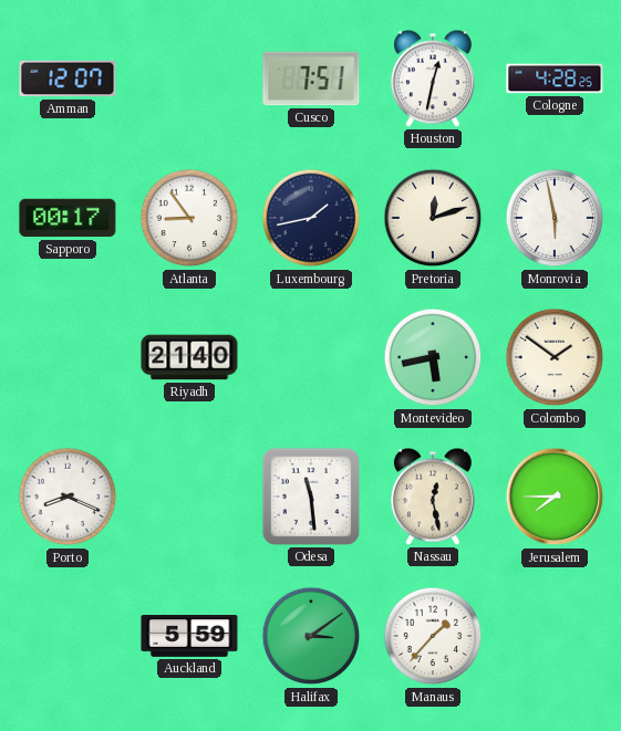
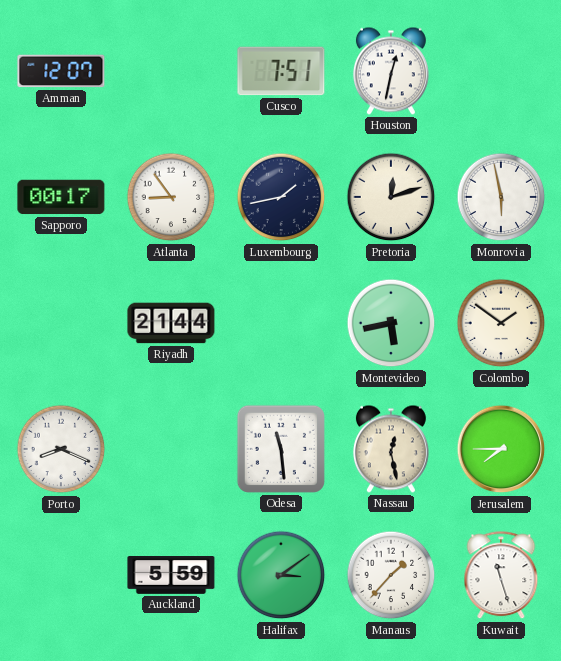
Cologne: 4:28 -> none (555, 79)
Riyadh: 21:40 -> 21:44 (171, 323)
Kuwait: none -> 11:27 (501, 576)
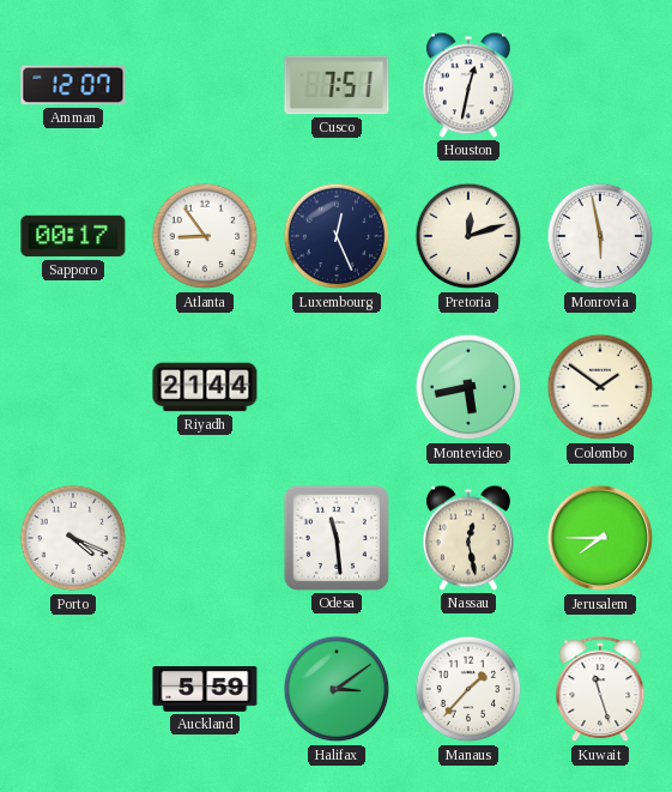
Luxembourg: 1:43 -> 12:26 (337, 236)
Porto: 8:19 -> 4:19 (73, 538)
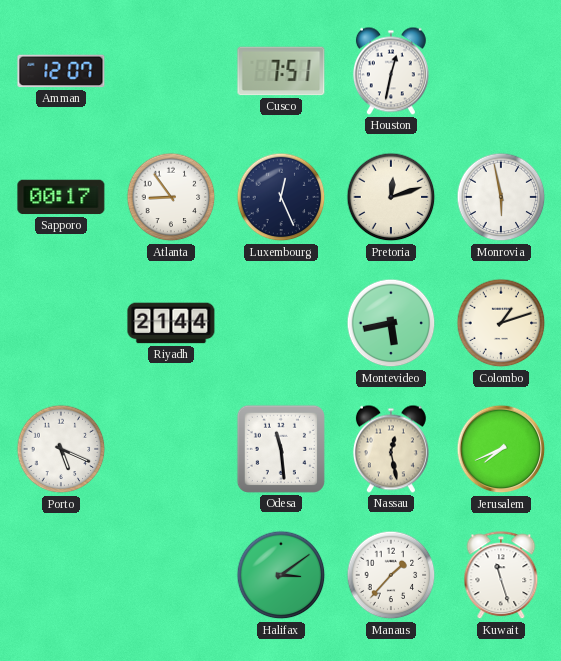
Colombo: 1:51 -> 1:12 (501, 323)
Porto: 4:19 -> 5:19 (61, 449)
Jerusalem: 7:45 -> 7:41 (501, 449)
Auckland: 5:59 -> none (205, 690)
